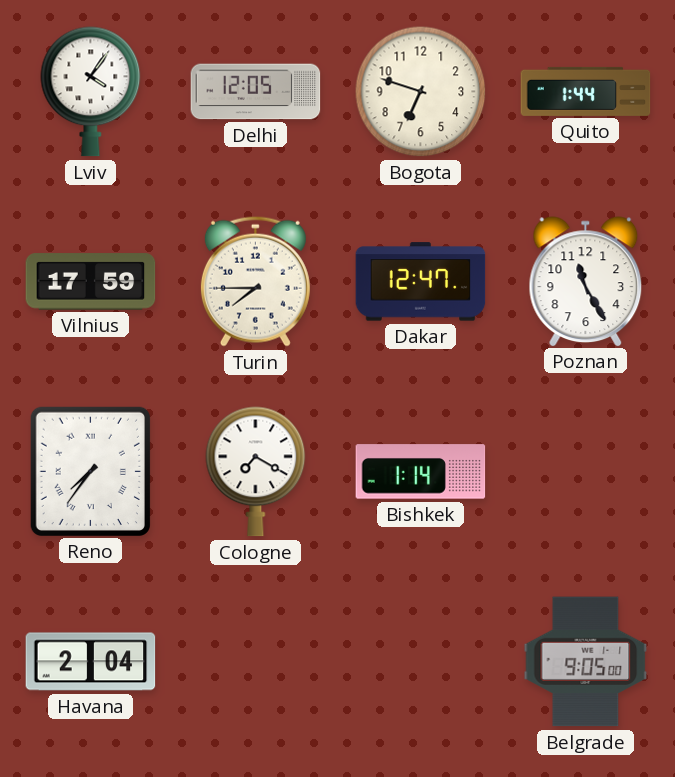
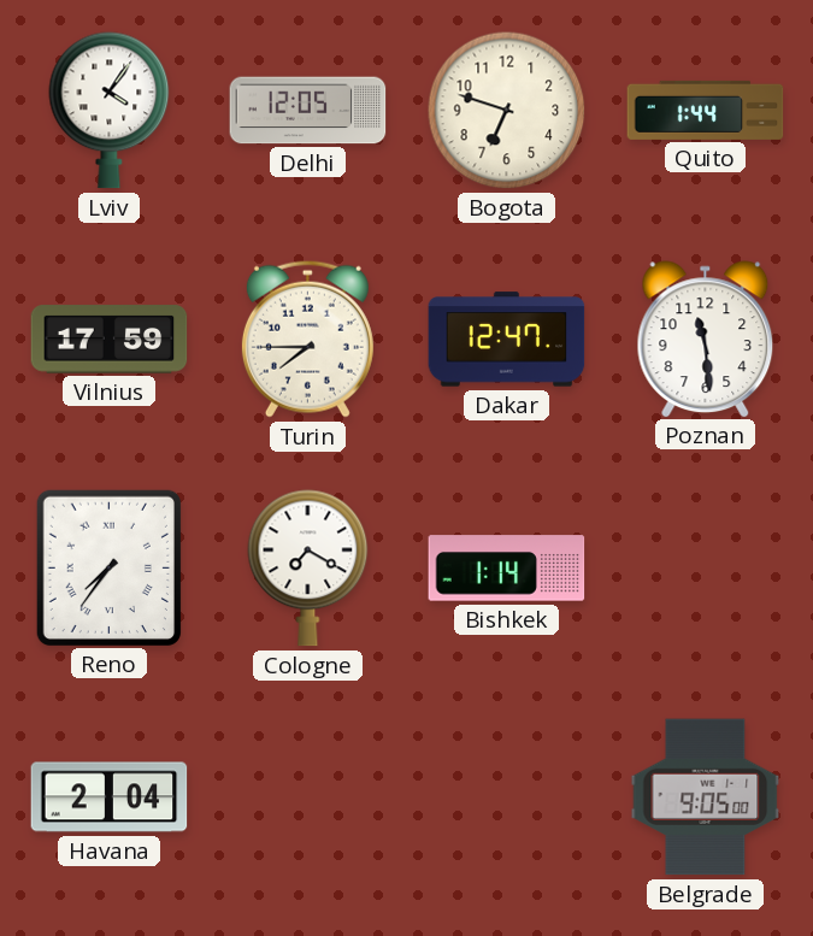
Poznan: 11:25 -> 11:29 (706, 339)
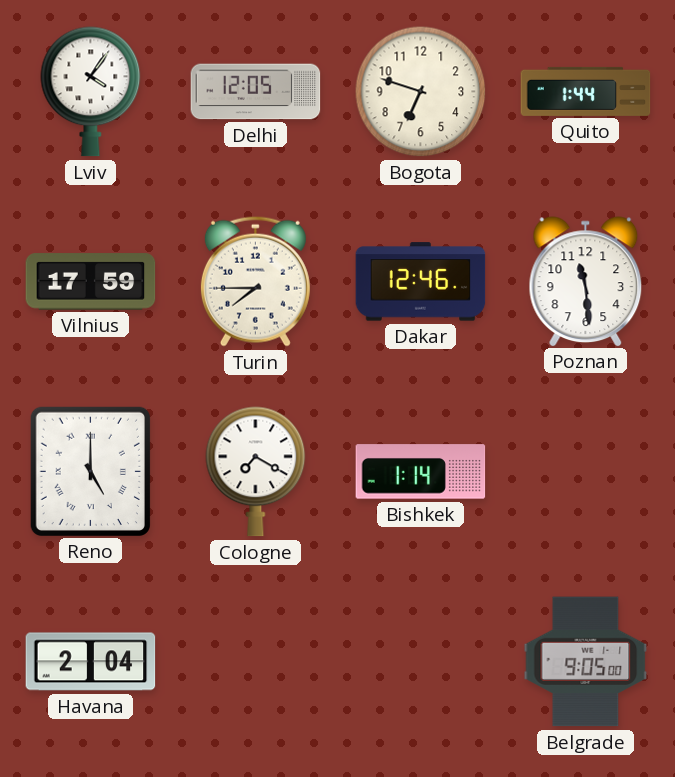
Dakar: 12:47 -> 12:46 (421, 282)
Reno: 7:36 -> 5:00 (90, 471)
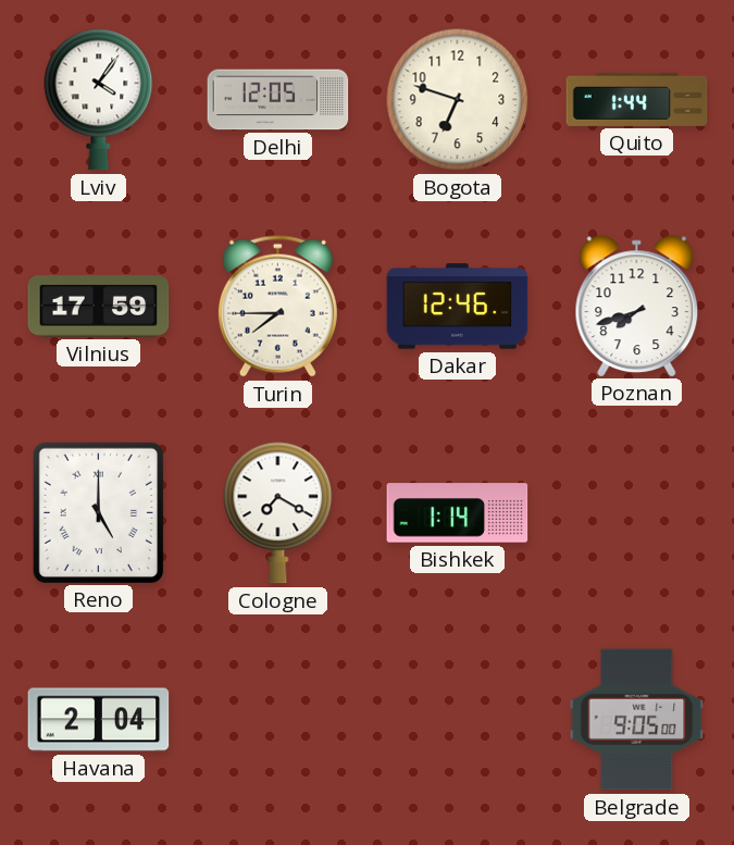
Poznan: 11:29 -> 7:42 (637, 306)
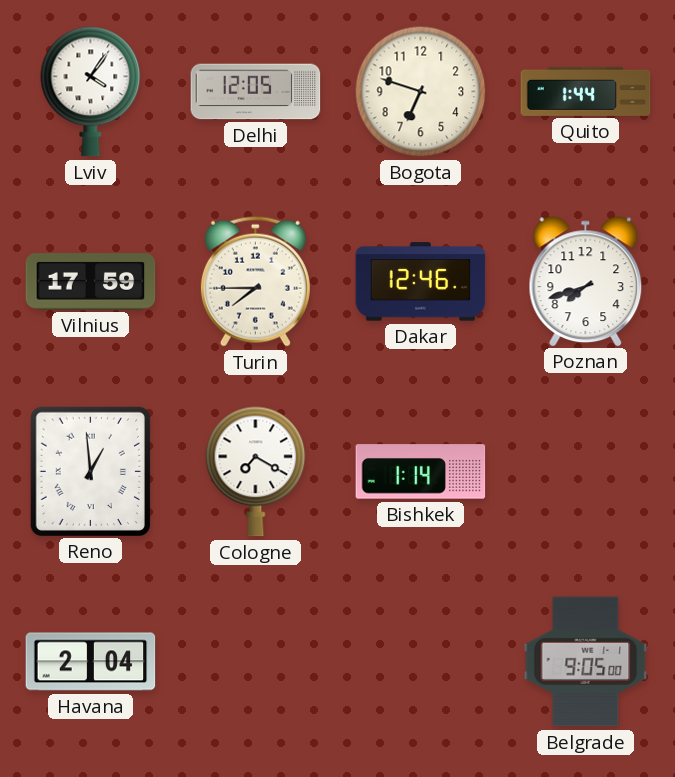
Reno: 5:00 -> 12:59 (90, 471)
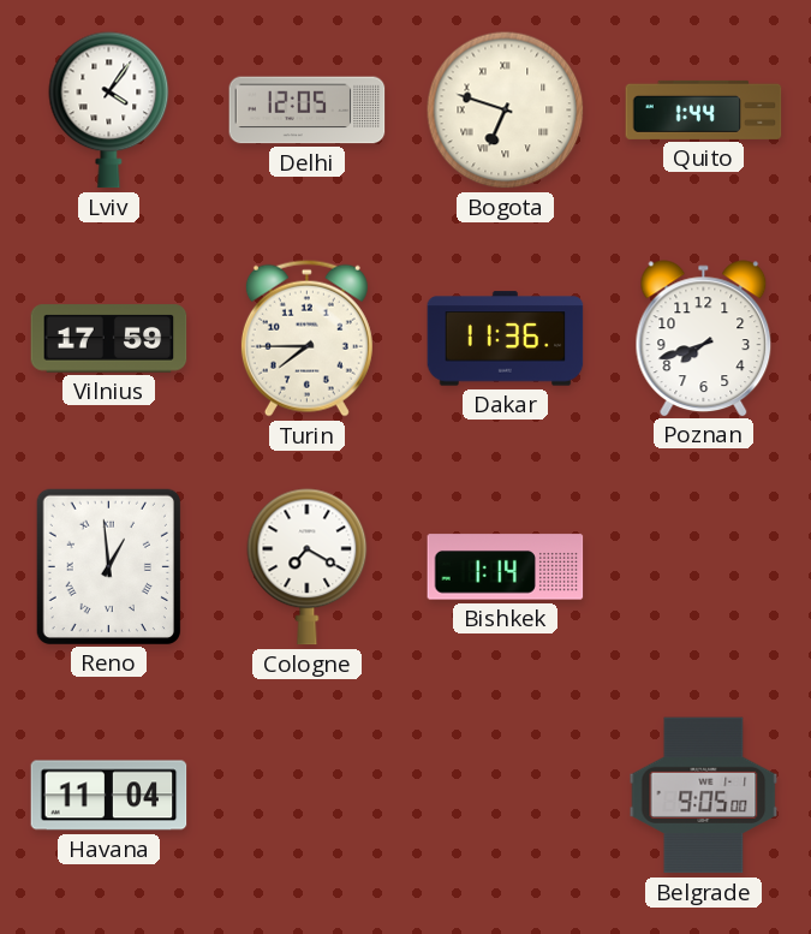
Bogota numerals: Arabic -> Roman (506, 111)
Dakar: 12:46 -> 11:36 (506, 339)
Havana: 2:04 -> 11:04 (109, 796)
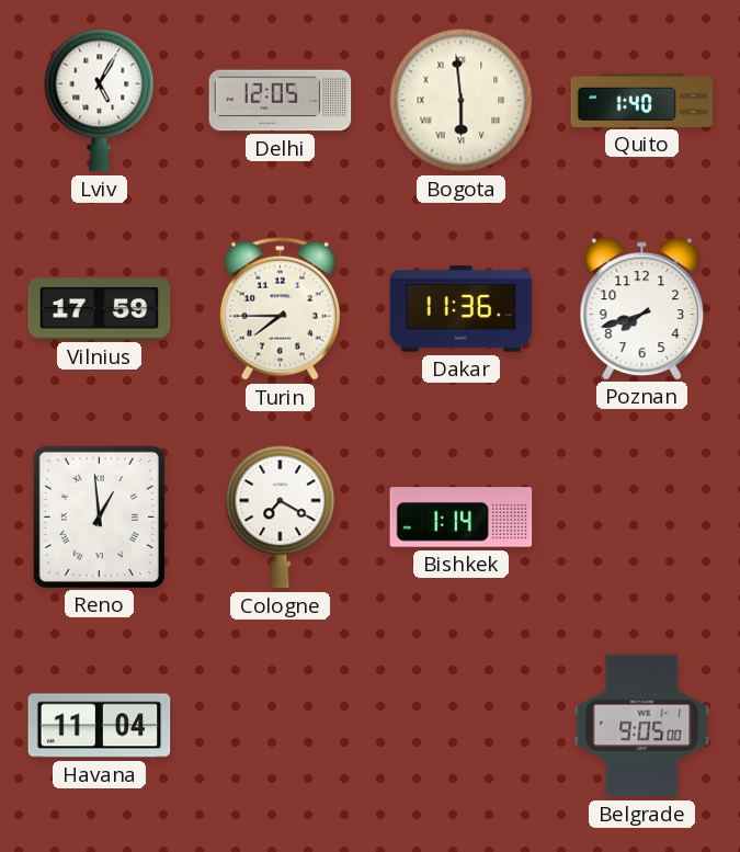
Lviv: 4:06 -> 5:05 (100, 101)
Bogota: 6:48 -> 5:59 (462, 101)
Quito: 1:44 -> 1:40 (642, 100)
